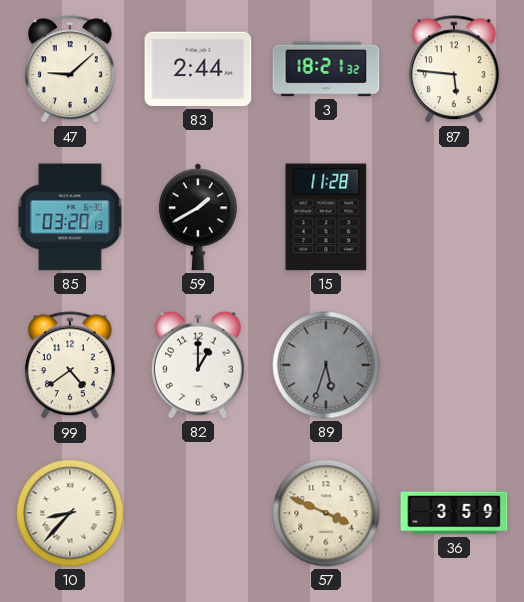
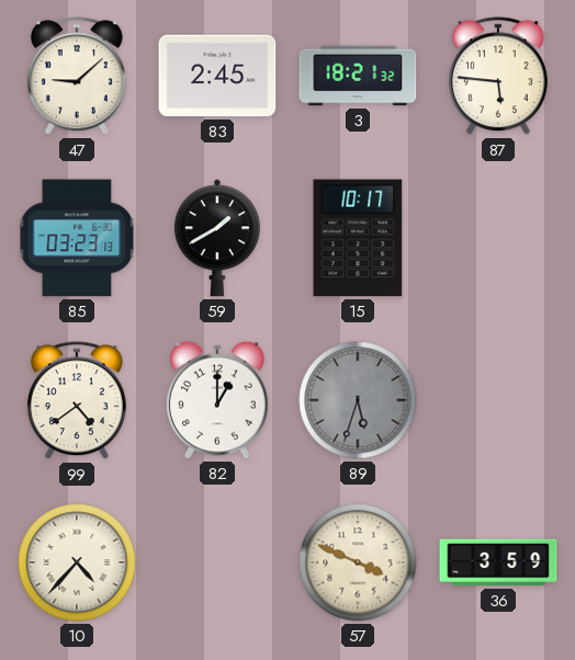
83: 2:44 -> 2:45 (217, 76)
85: 03:20 -> 03:23 (77, 238)
15: 11:28 -> 10:17 (358, 238)
10: 8:37 -> 4:37 (77, 562)
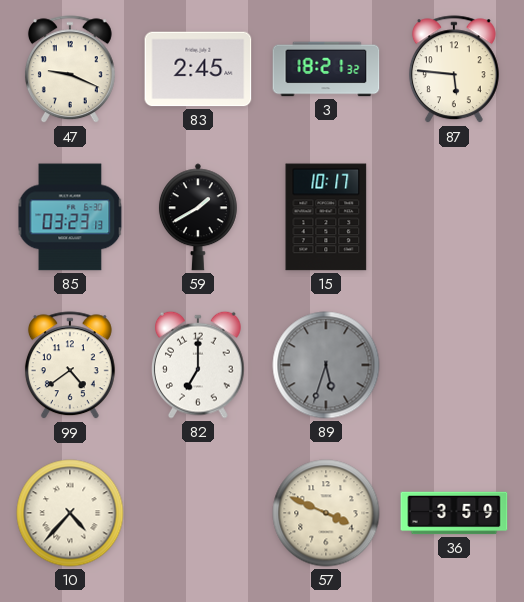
47: 9:08 -> 9:19 (70, 70)
82: 1:00 -> 7:00 (199, 365)
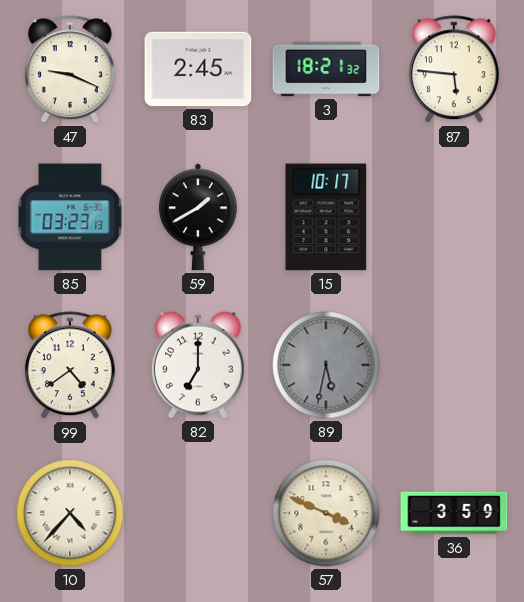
89: 5:33 -> 5:32 (326, 365)
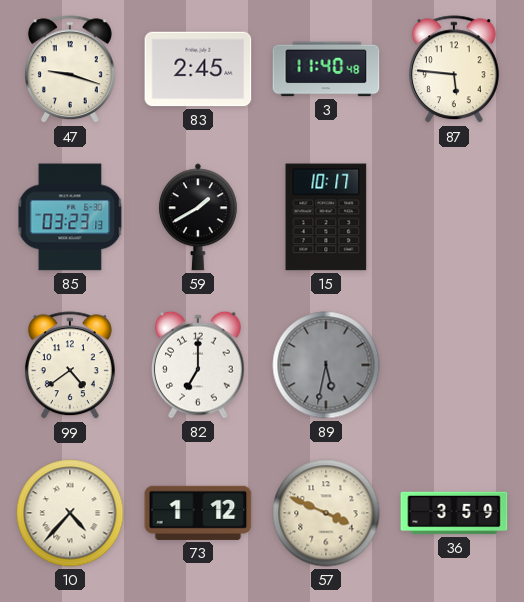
47: 9:19 -> 9:18 (70, 70)
3: 18:21 -> 11:40 (326, 69)
73: none -> 1:12 (198, 513)
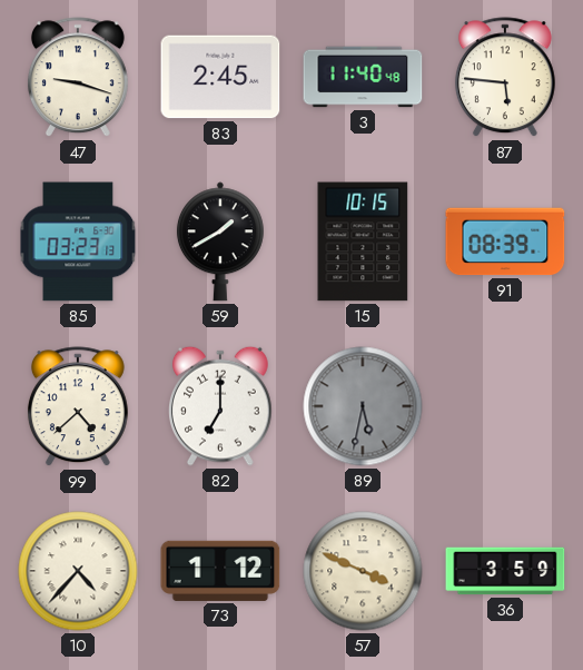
15: 10:17 -> 10:15 (363, 242)
91: none -> 08:39 (505, 242)
99: 4:39 -> 4:38 (78, 407)
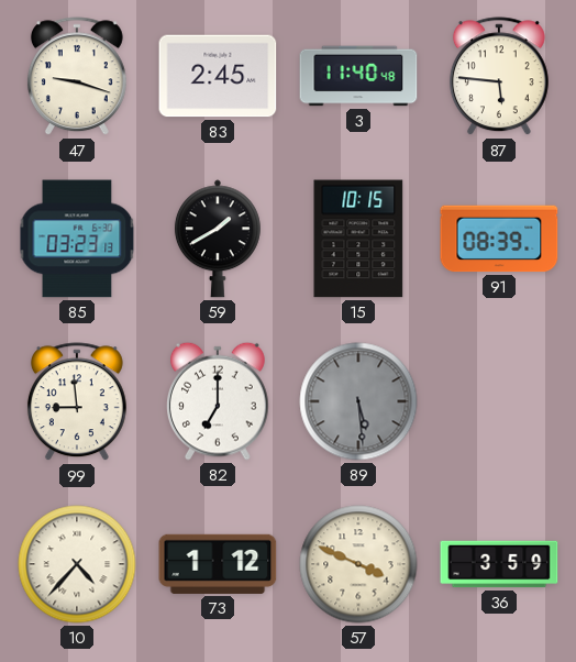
99: 4:38 -> 8:59 (77, 402)
89: 5:32 -> 5:29 (358, 401)
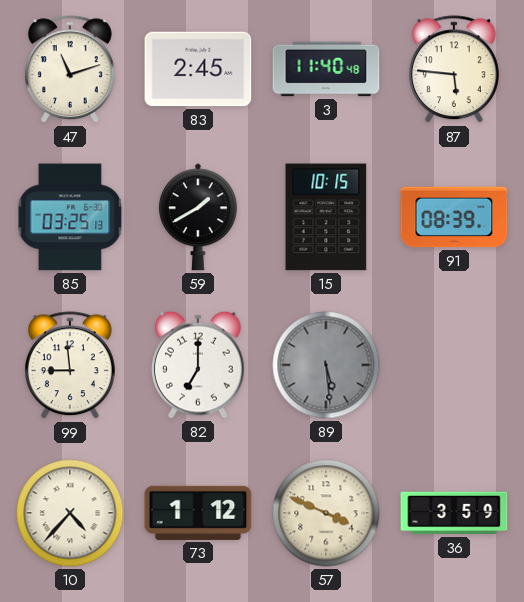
47: 9:18 -> 11:12 (70, 70)
85: 03:23 -> 03:25 (70, 217)
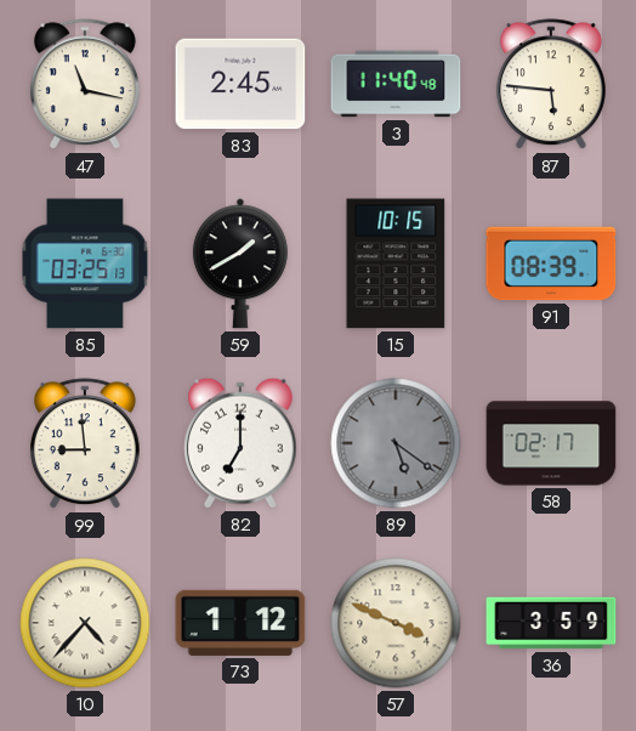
47: 11:12 -> 11:17 (85, 85)
89: 5:29 -> 5:21 (396, 443)
58: none -> 02:17 (551, 443)
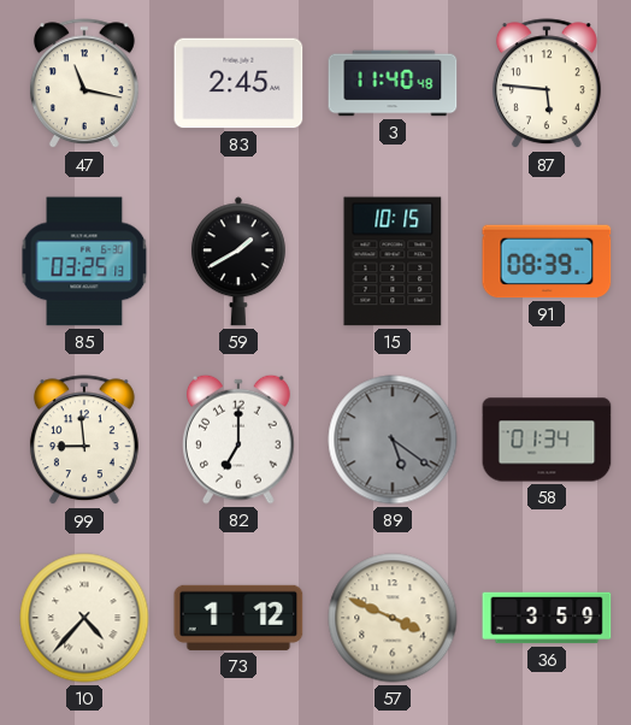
58: 02:17 -> 01:34 (547, 440)
